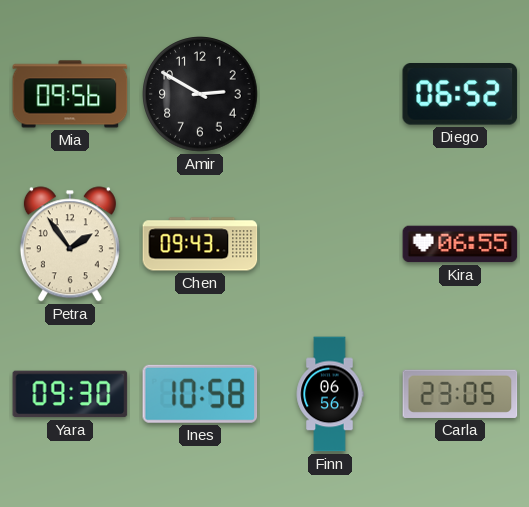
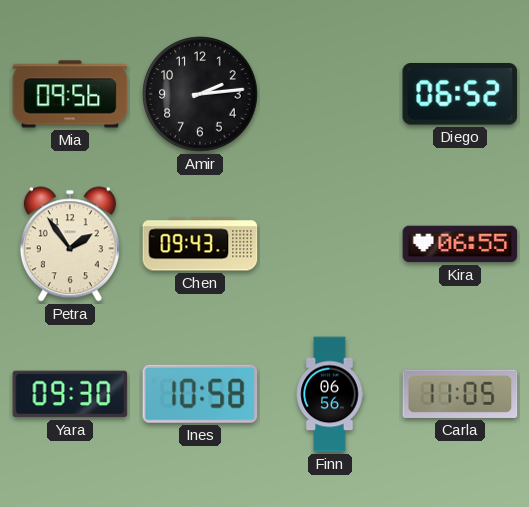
Amir: 2:50 -> 2:14 (200, 94)
Carla: 23:05 -> 11:05 (460, 394)
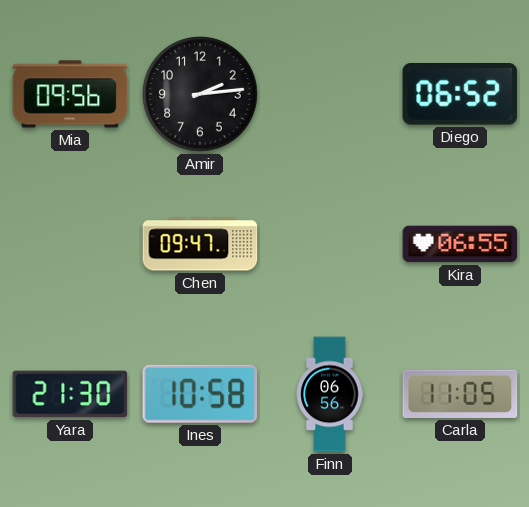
Petra: 1:54 -> none (70, 244)
Chen: 09:43 -> 09:47 (200, 244)
Yara: 09:30 -> 21:30 (70, 394)
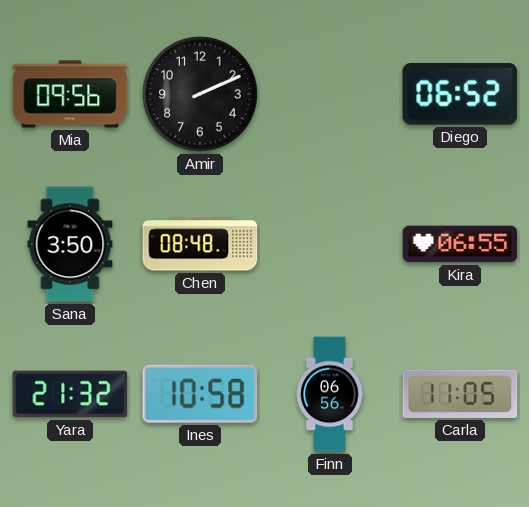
Amir: 2:14 -> 2:11 (200, 94)
Sana: none -> 3:50 (70, 244)
Chen: 09:47 -> 08:48 (200, 244)
Yara: 21:30 -> 21:32 (70, 394)
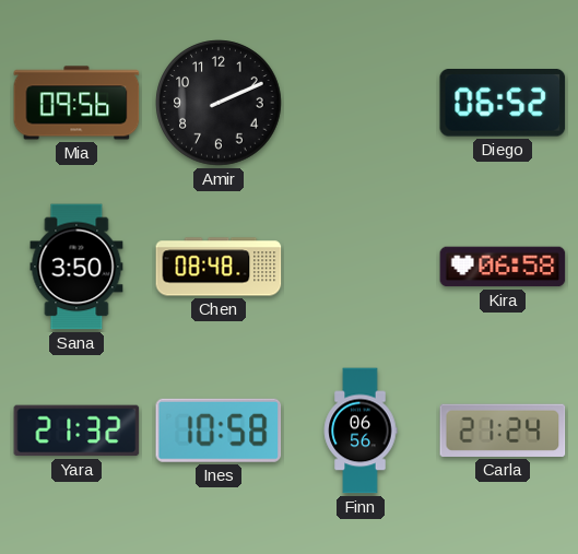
Kira: 06:55 -> 06:58 (503, 267)
Carla: 11:05 -> 21:24 (503, 431)
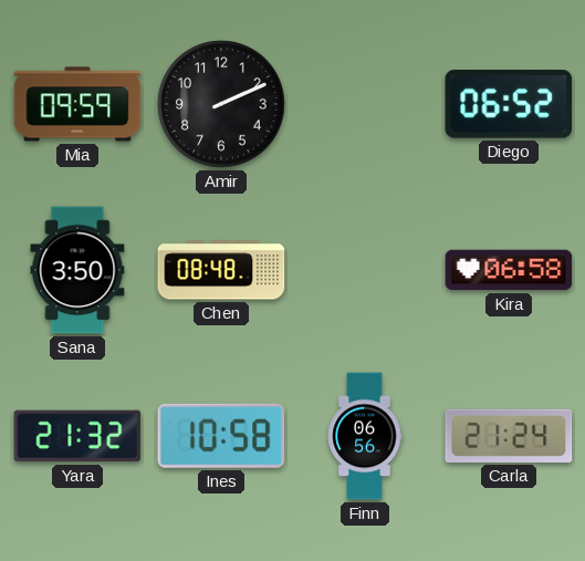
Mia: 09:56 -> 09:59 (77, 104)
